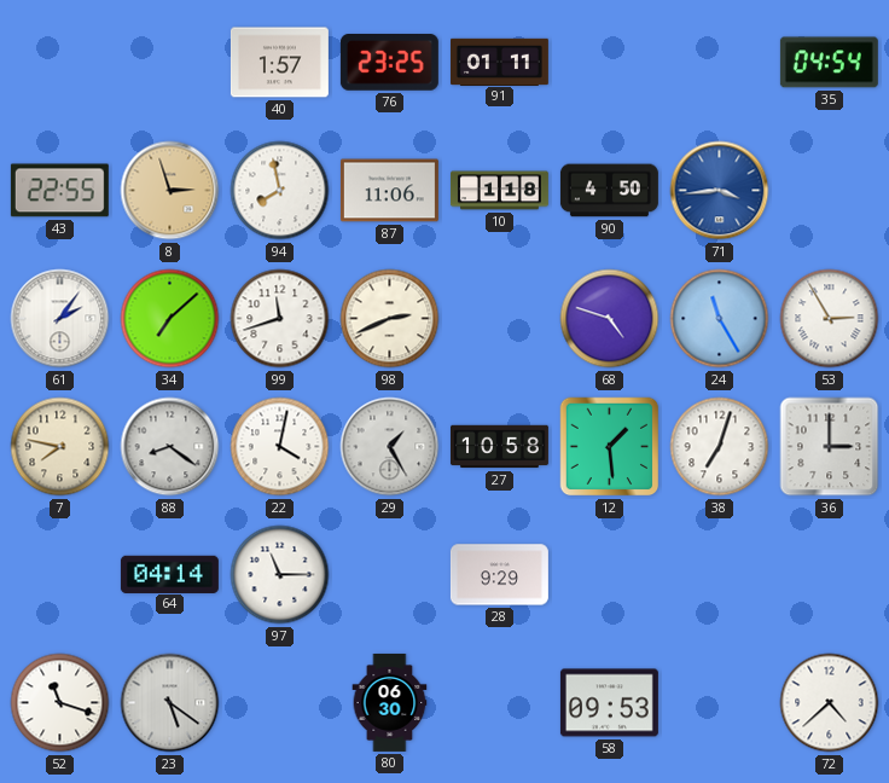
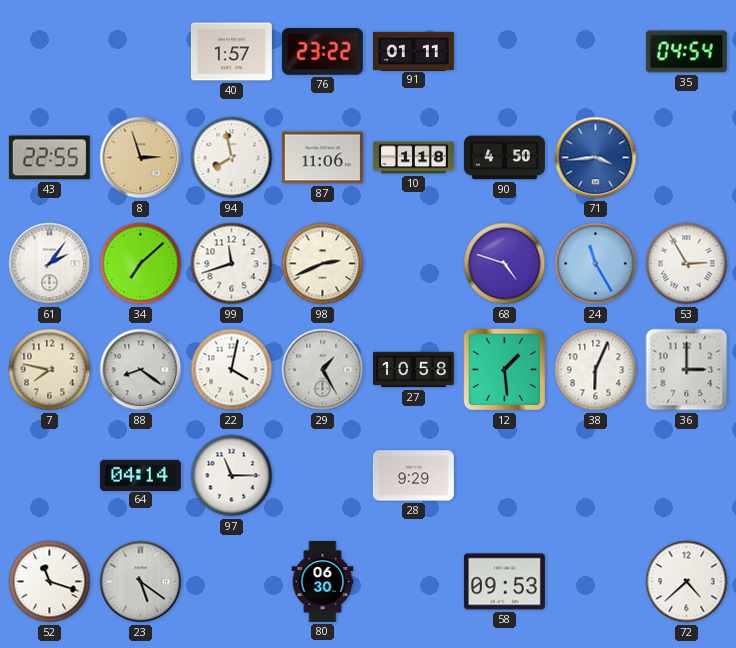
76: 23:25 -> 23:22 (322, 52)
38: 7:03 -> 6:04 (596, 370)
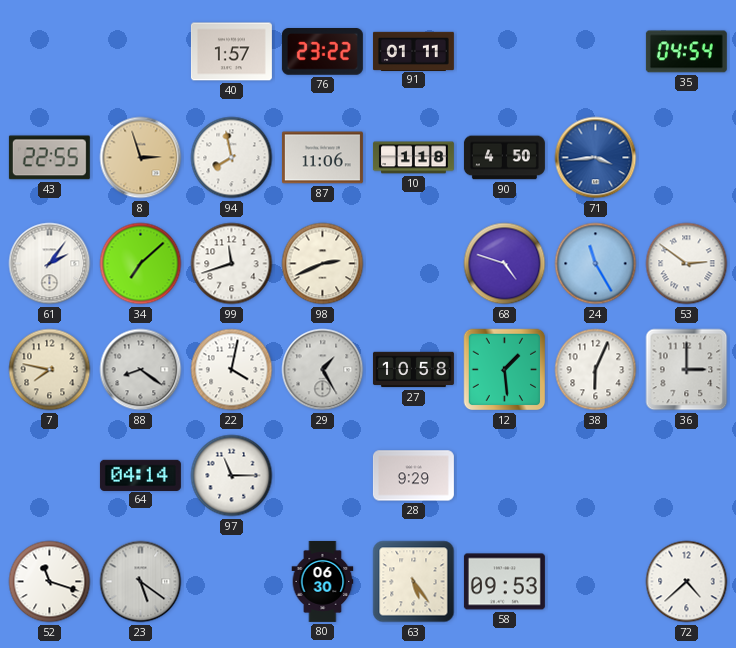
53: 2:55 -> 2:51 (687, 264)
63: none -> 5:24 (414, 582)
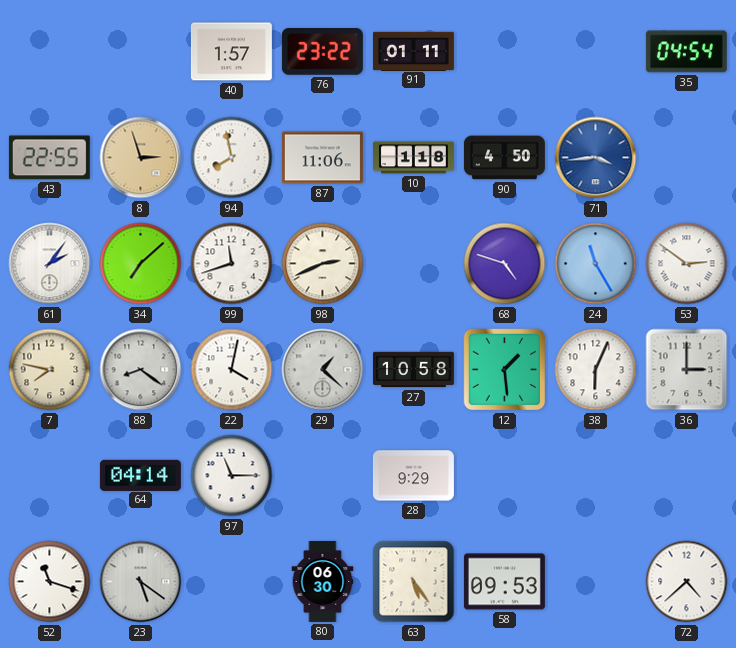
29: 1:25 -> 1:22 (323, 370)
